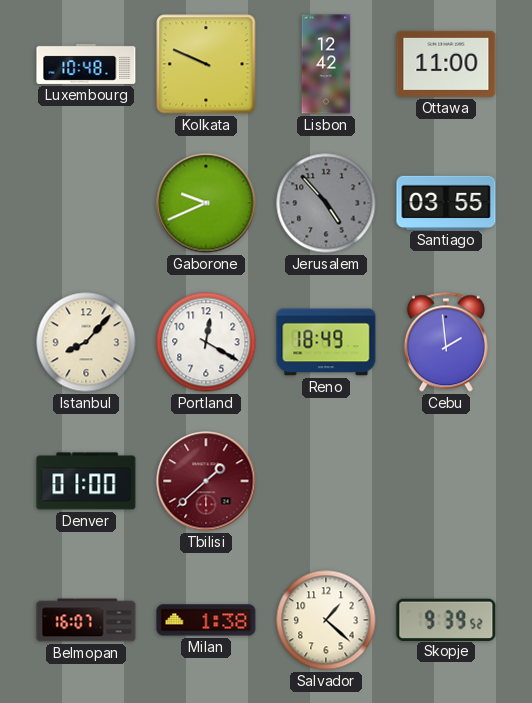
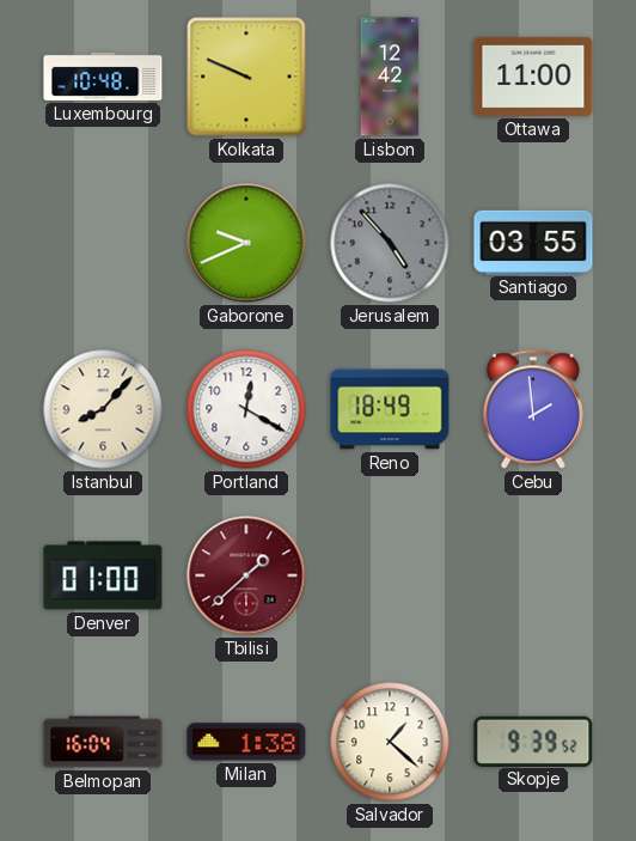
Belmopan: 16:07 -> 16:04 (103, 742)
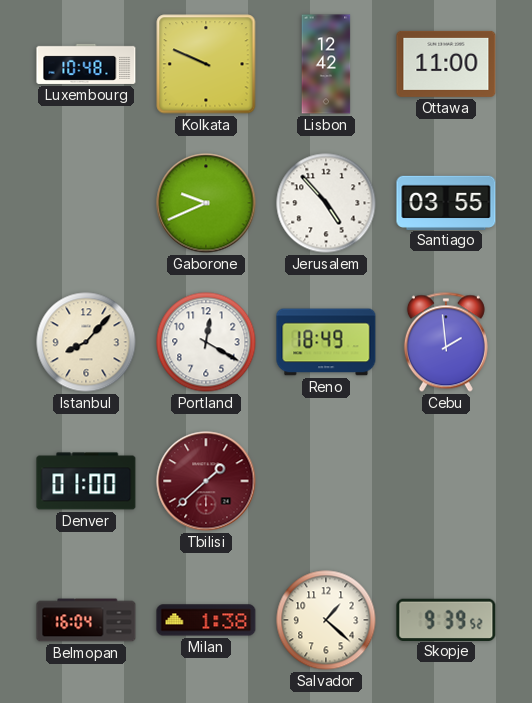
Jerusalem dial: grey -> white (326, 203)
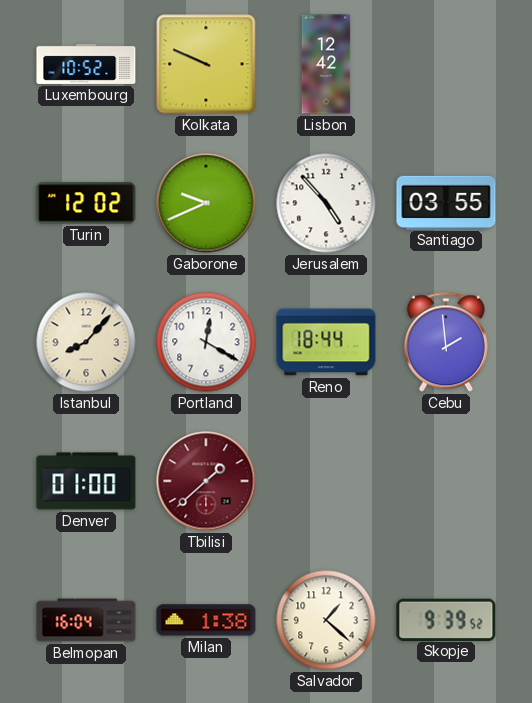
Luxembourg: 10:48 -> 10:52 (86, 64)
Ottawa: 11:00 -> none (446, 64)
Turin: none -> 12:02 (86, 203)
Reno: 18:49 -> 18:44 (326, 342)
